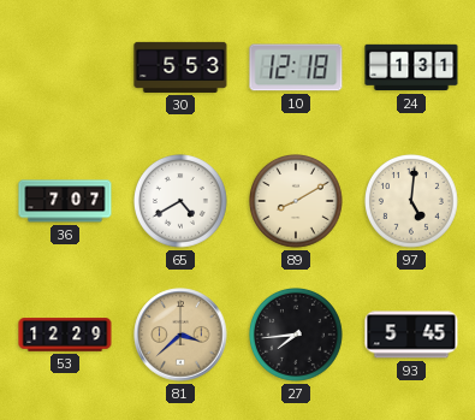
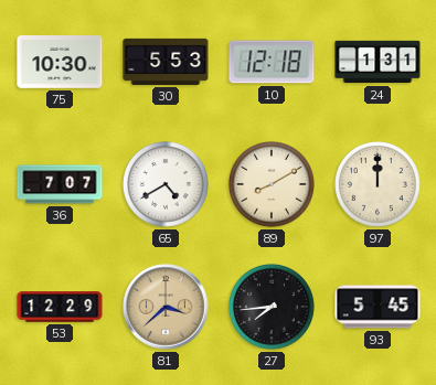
75: none -> 10:30 (60, 62)
97: 5:01 -> 12:00 (379, 185)
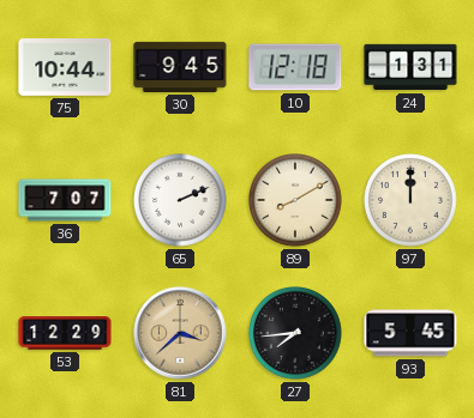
75: 10:30 -> 10:44 (65, 67)
30: 5:53 -> 9:45 (180, 67)
65: 4:40 -> 2:11 (181, 201)
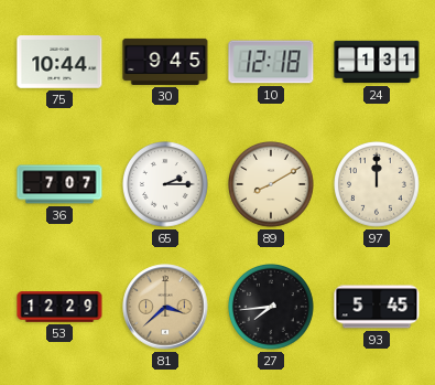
65: 2:11 -> 2:15 (166, 185)
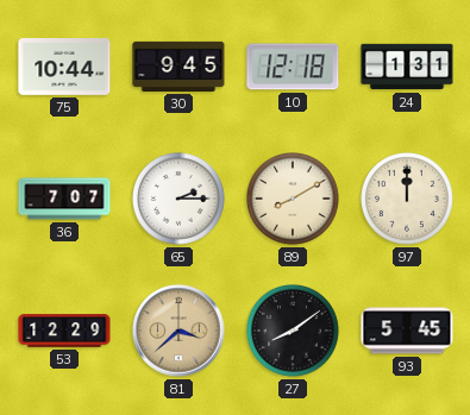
27: 7:44 -> 8:09 (294, 332)
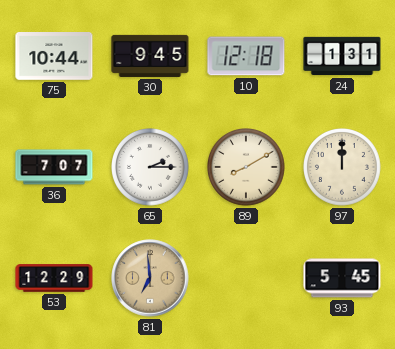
81: 3:38 -> 6:59 (150, 278)
27: 8:09 -> none (294, 332)
